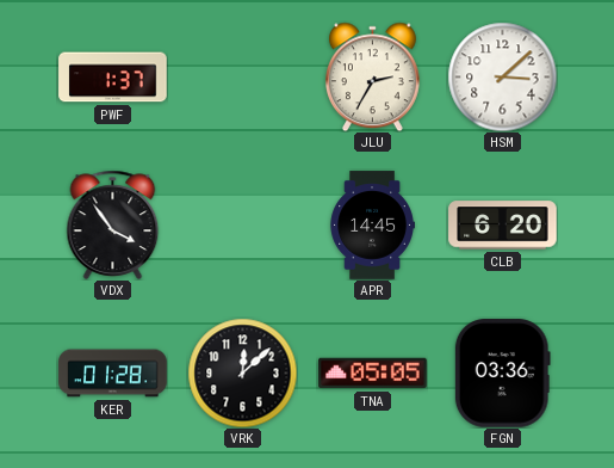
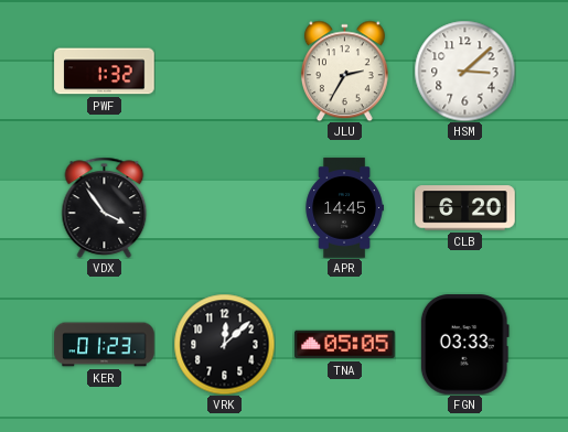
PWF: 1:37 -> 1:32 (105, 72)
KER: 01:28 -> 01:23 (105, 345)
FGN: 03:36 -> 03:33 (464, 345)
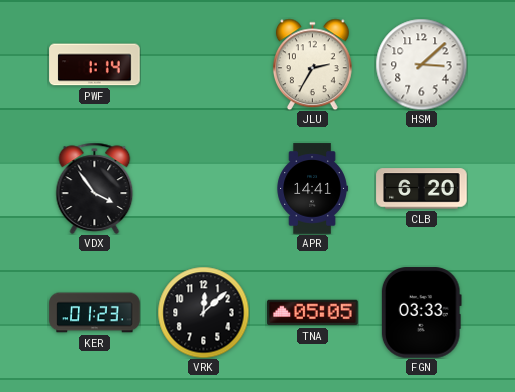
PWF: 1:32 -> 1:14 (95, 65)
APR: 14:45 -> 14:41 (312, 189)
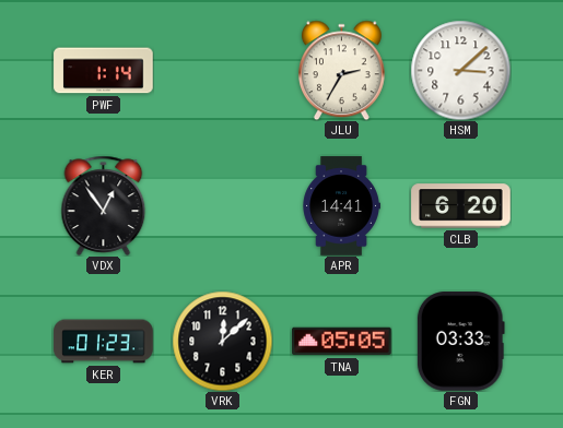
VDX: 3:54 -> 12:54 (104, 205)
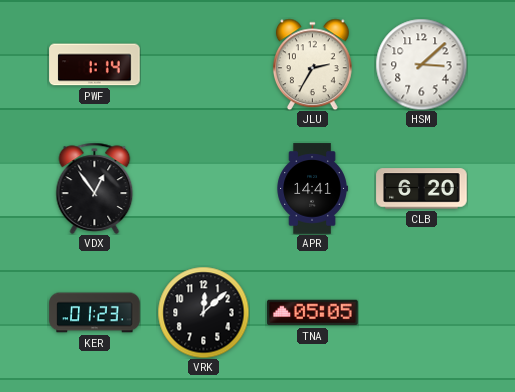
FGN: 03:33 -> none (460, 342)
